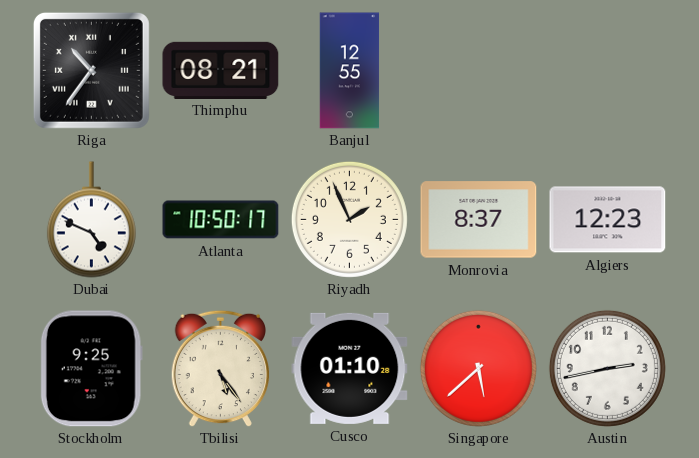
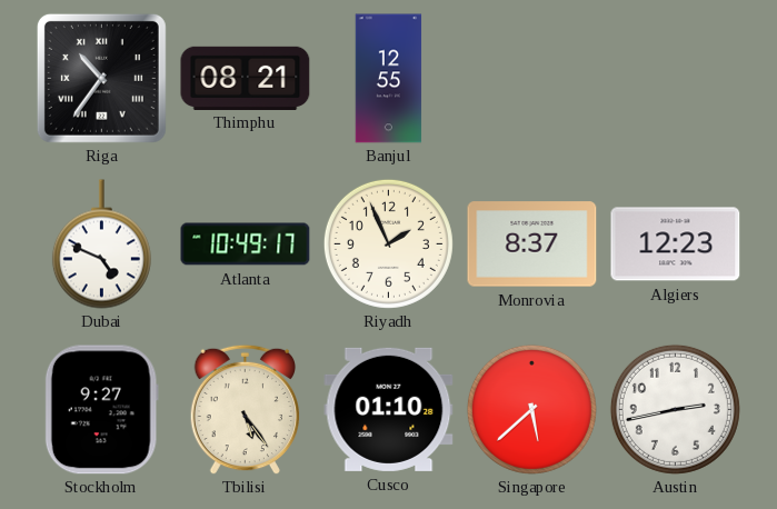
Atlanta: 10:50 -> 10:49 (246, 244)
Stockholm: 9:25 -> 9:27 (101, 410)
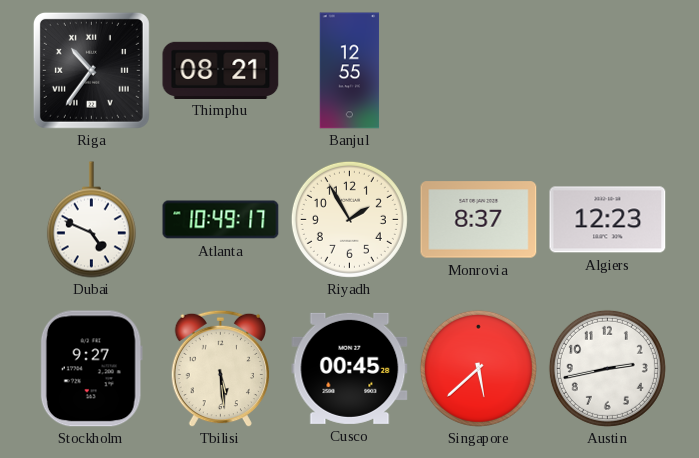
Riyadh: 1:56 -> 1:55 (349, 219)
Tbilisi: 5:24 -> 5:29 (220, 368)
Cusco: 01:10 -> 00:45 (350, 368)
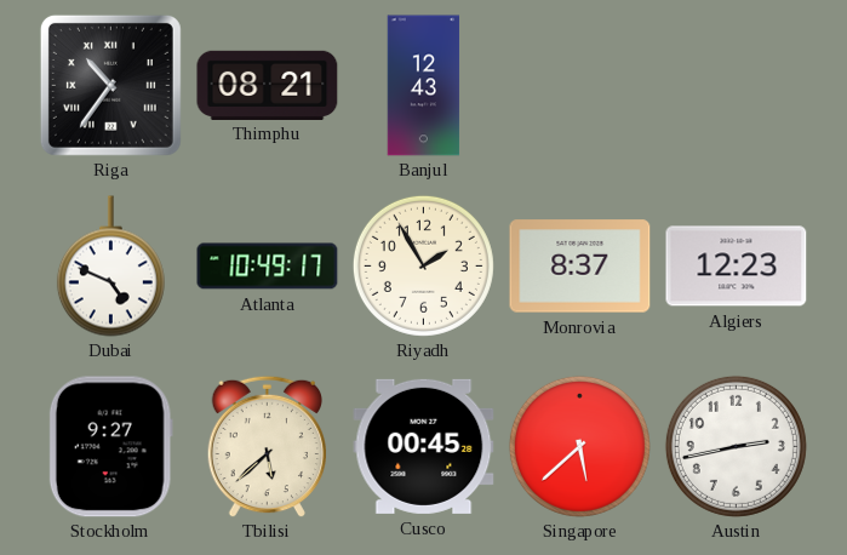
Banjul: 12:55 -> 12:43 (424, 86)
Tbilisi: 5:29 -> 5:38 (267, 446)
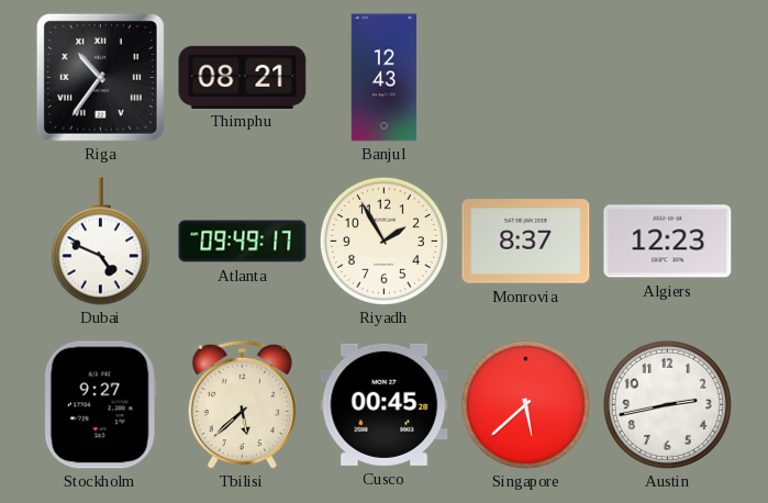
Atlanta: 10:49 -> 09:49 (243, 242)
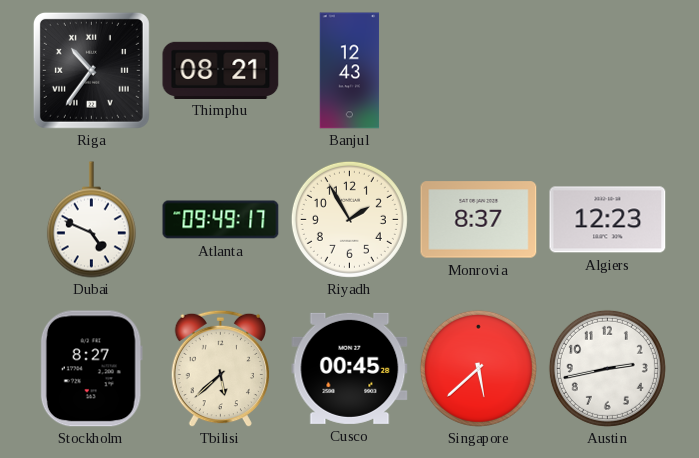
Stockholm: 9:27 -> 8:27 (91, 369)
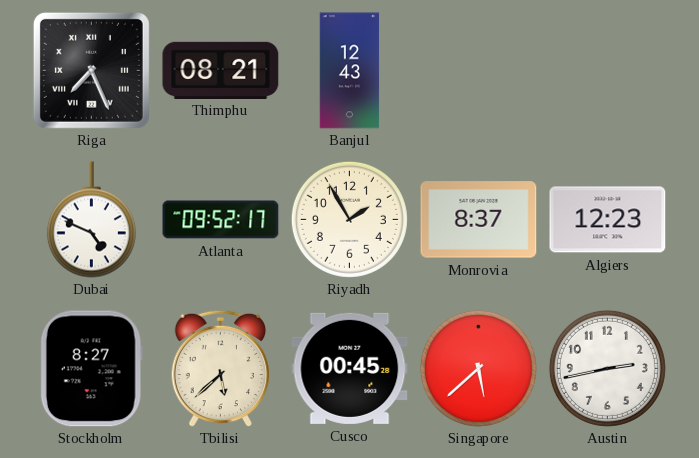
Riga: 10:36 -> 7:26 (91, 70)
Atlanta: 09:49 -> 09:52 (221, 220)
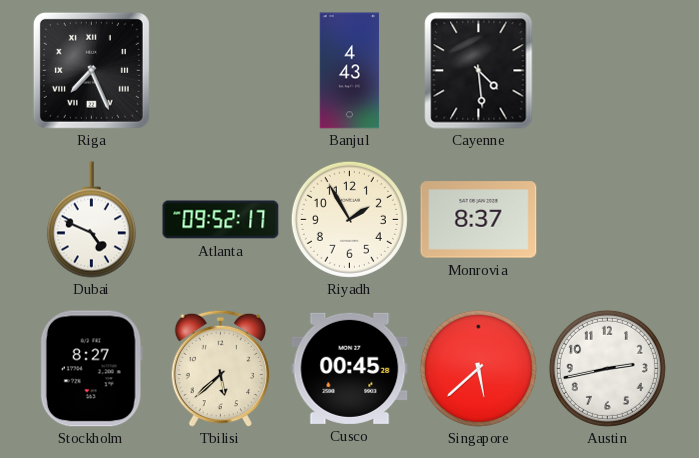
Thimphu: 08:21 -> none (221, 70)
Banjul: 12:43 -> 4:43 (350, 71)
Cayenne: none -> 4:29 (479, 71)
Algiers: 12:23 -> none (608, 220)
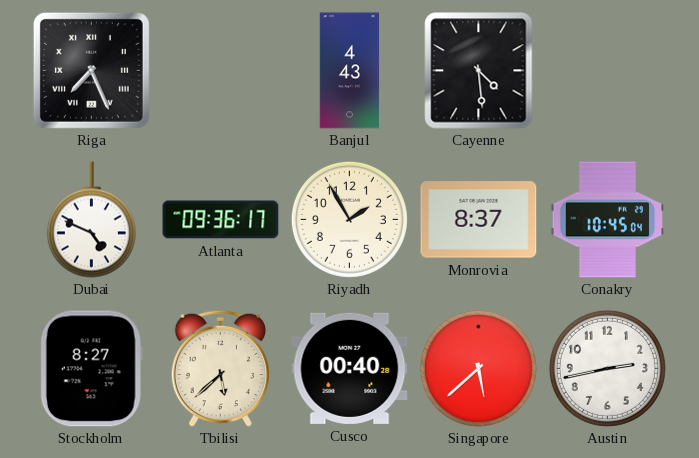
Atlanta: 09:52 -> 09:36 (221, 220)
Conakry: none -> 10:45 (607, 220)
Cusco: 00:45 -> 00:40 (350, 368)
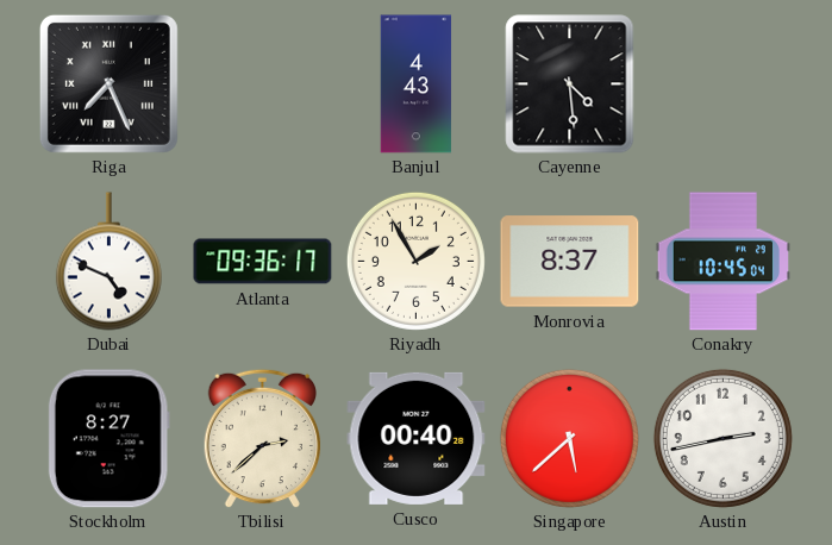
Tbilisi: 5:38 -> 2:38 (262, 438)
